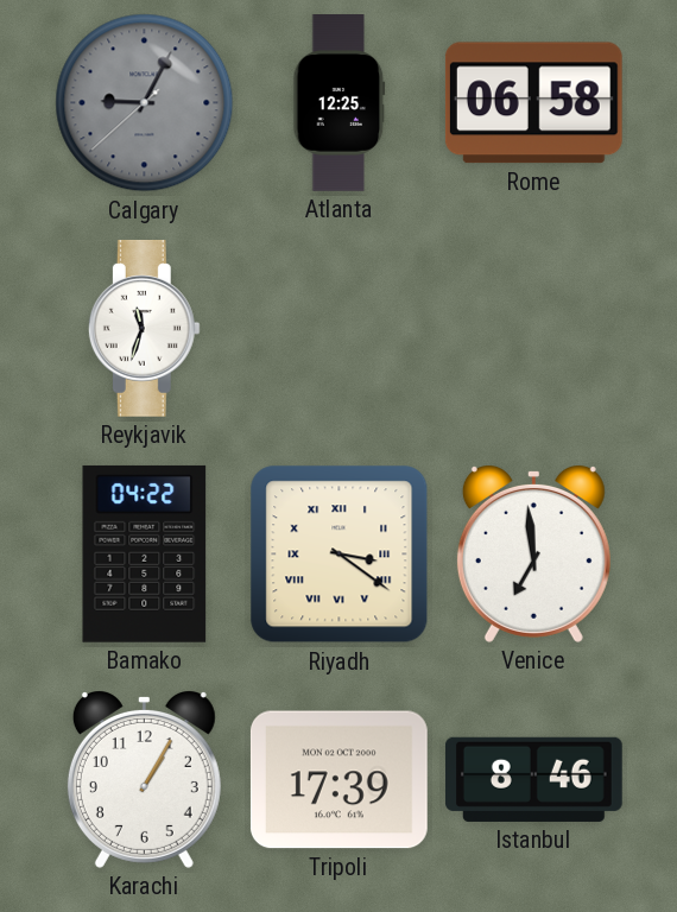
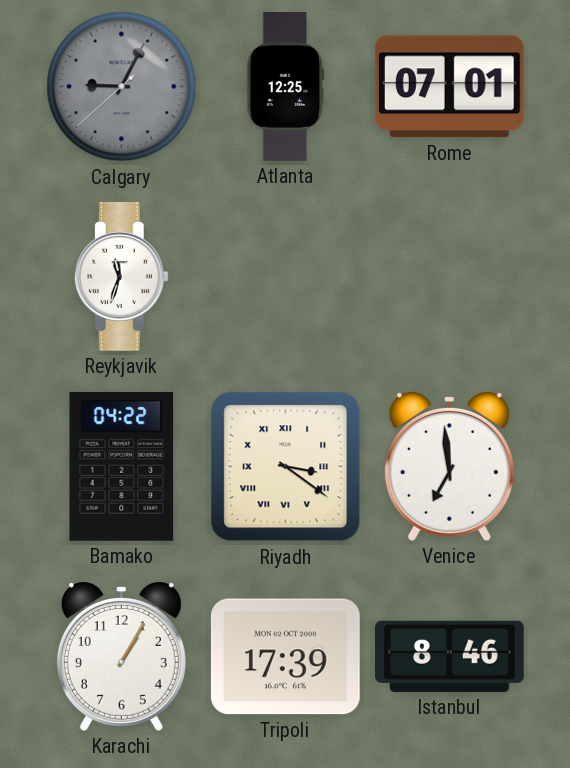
Rome: 06:58 -> 07:01 (449, 87)
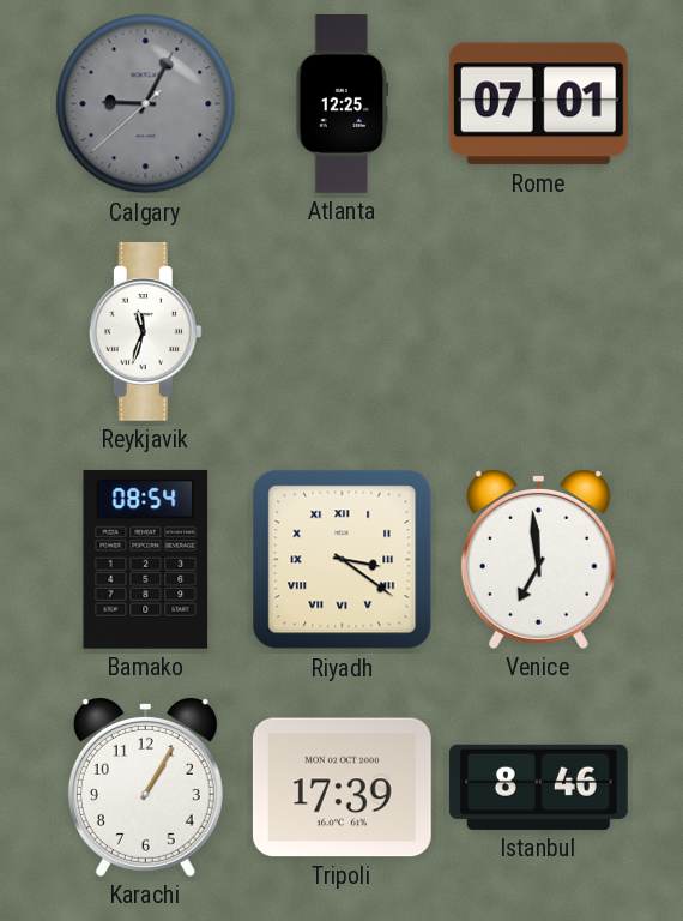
Bamako: 04:22 -> 08:54 (146, 559)
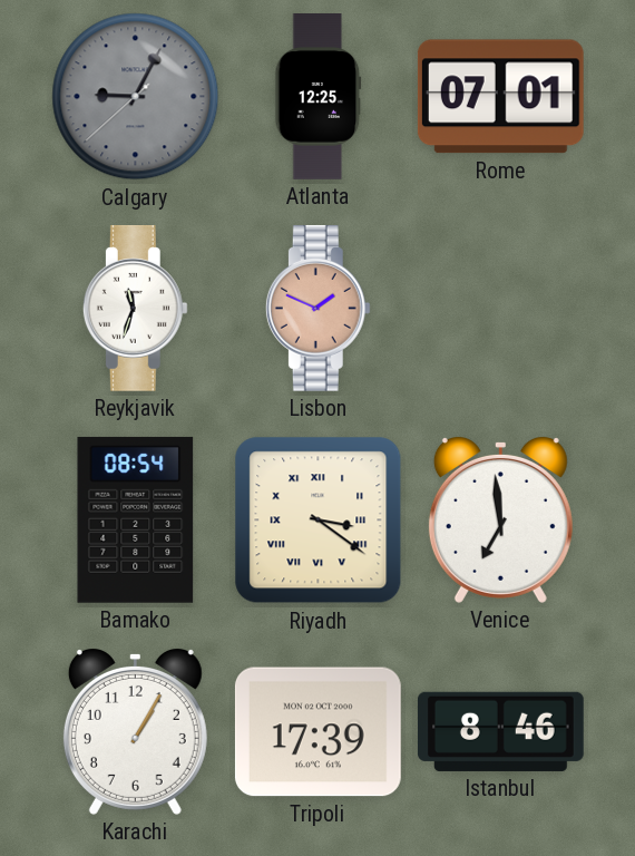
Lisbon: none -> 1:49 (317, 308)
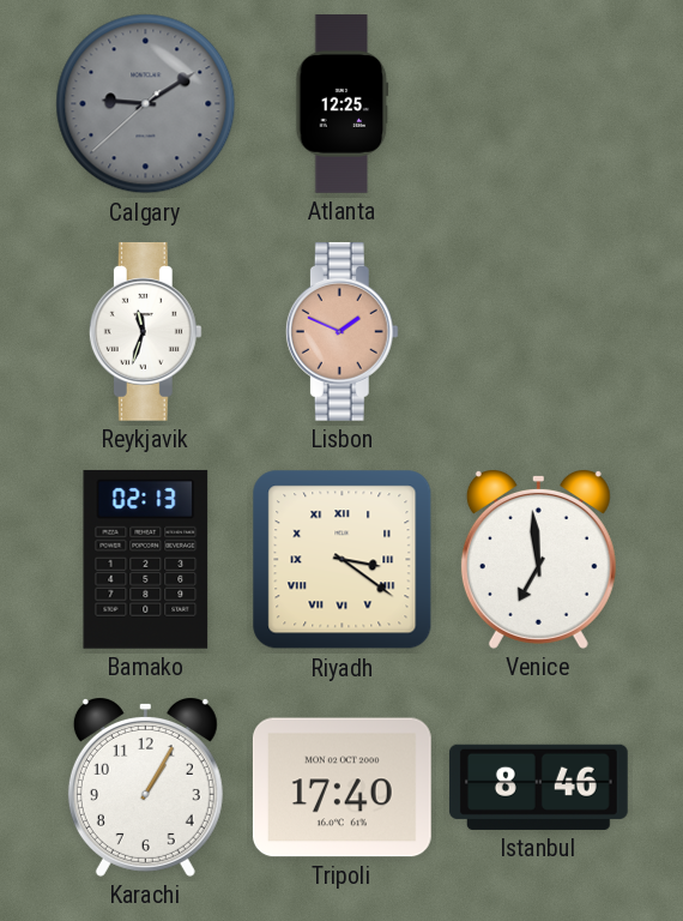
Calgary: 9:04 -> 9:09 (146, 104)
Rome: 07:01 -> none (500, 97)
Bamako: 08:54 -> 02:13 (146, 559)
Tripoli: 17:39 -> 17:40 (341, 788)
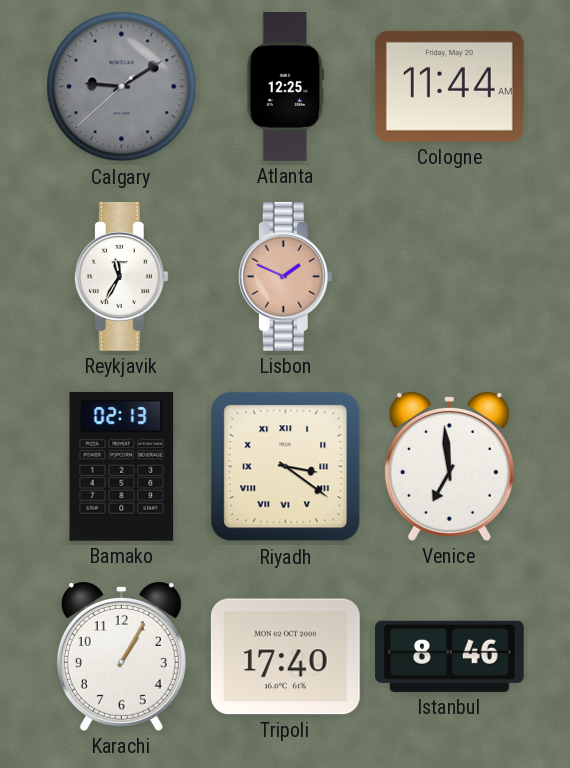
Cologne: none -> 11:44 (449, 86)
Reykjavik: 11:33 -> 11:35 (121, 276)
